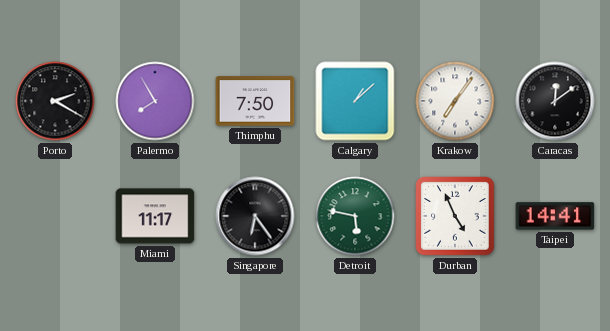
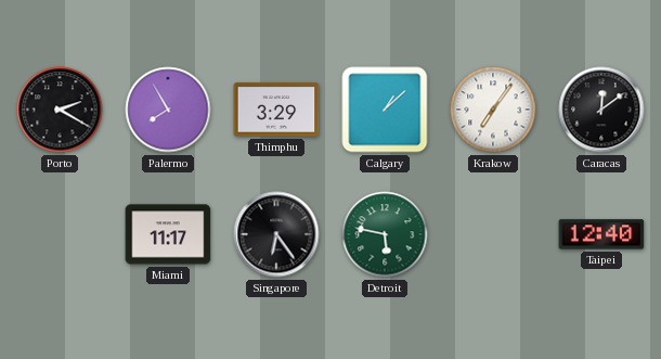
Thimphu: 7:50 -> 3:29 (276, 110)
Durban: 4:56 -> none (455, 216)
Taipei: 14:41 -> 12:40 (601, 234)
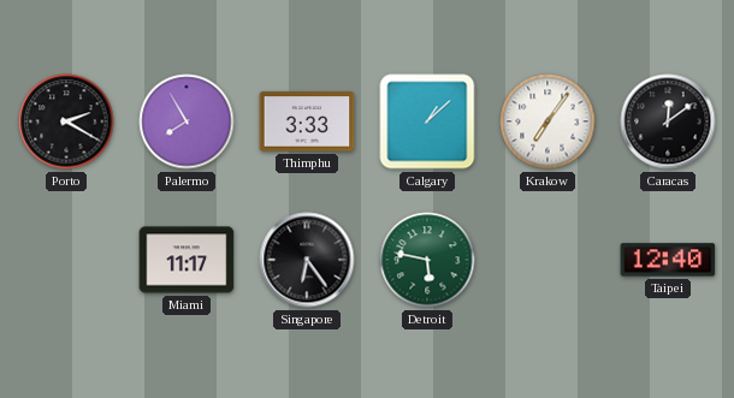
Thimphu: 3:29 -> 3:33 (307, 121)
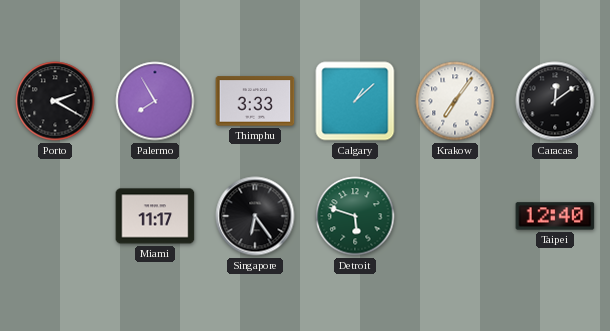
Detroit: 5:47 -> 5:48 (355, 216)
